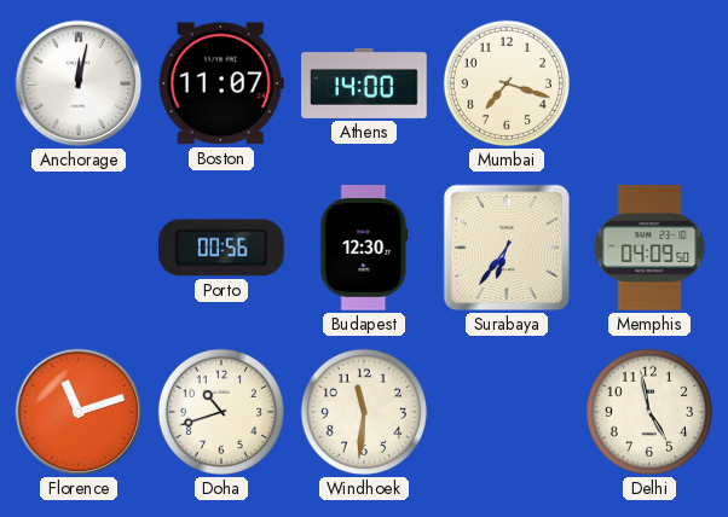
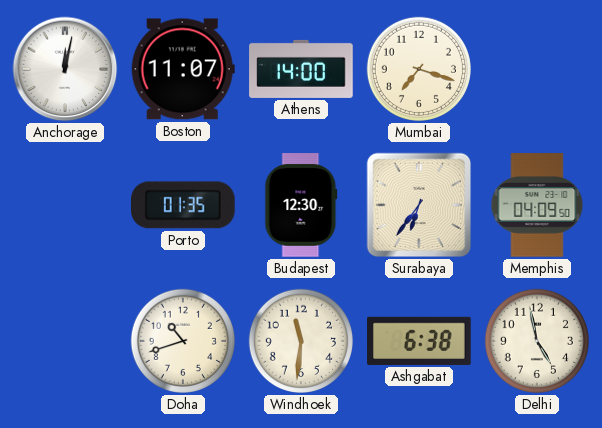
Porto: 00:56 -> 01:35 (184, 205)
Florence: 11:12 -> none (79, 412)
Ashgabat: none -> 6:38 (419, 341)
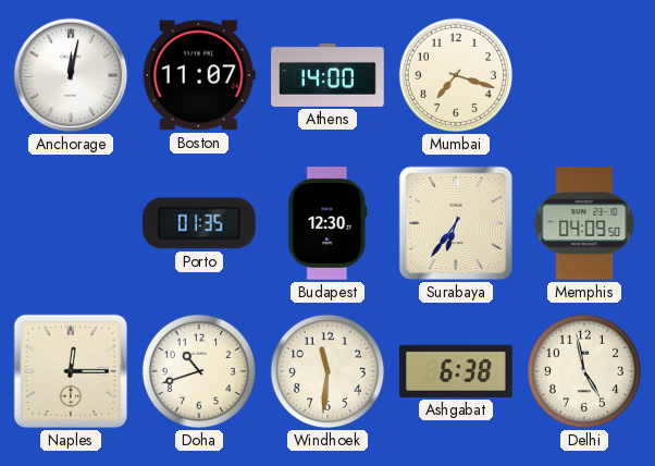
Naples: none -> 12:15 (71, 371)
